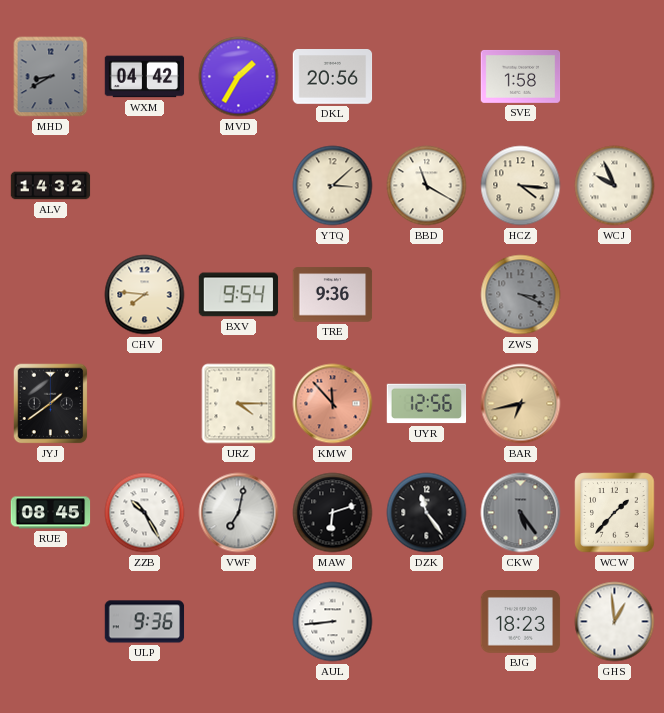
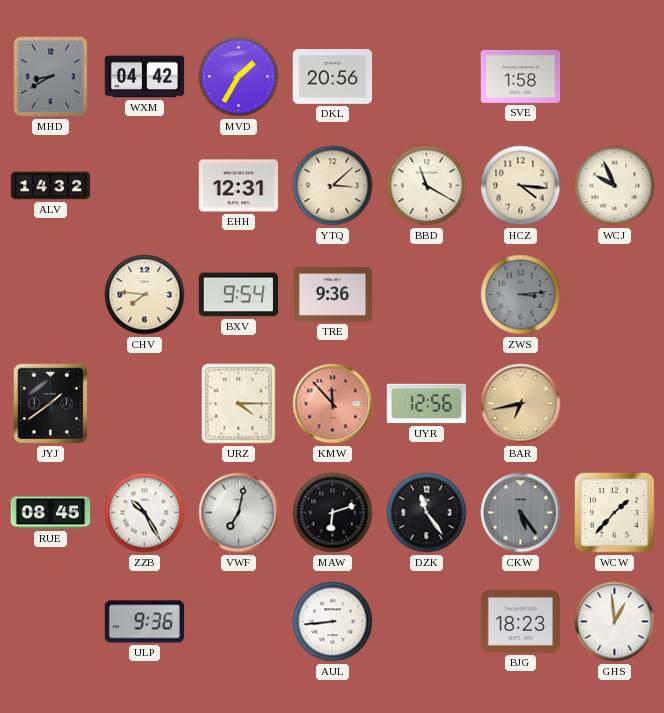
EHH: none -> 12:31 (239, 186)
ZWS: 3:19 -> 3:14 (521, 295)
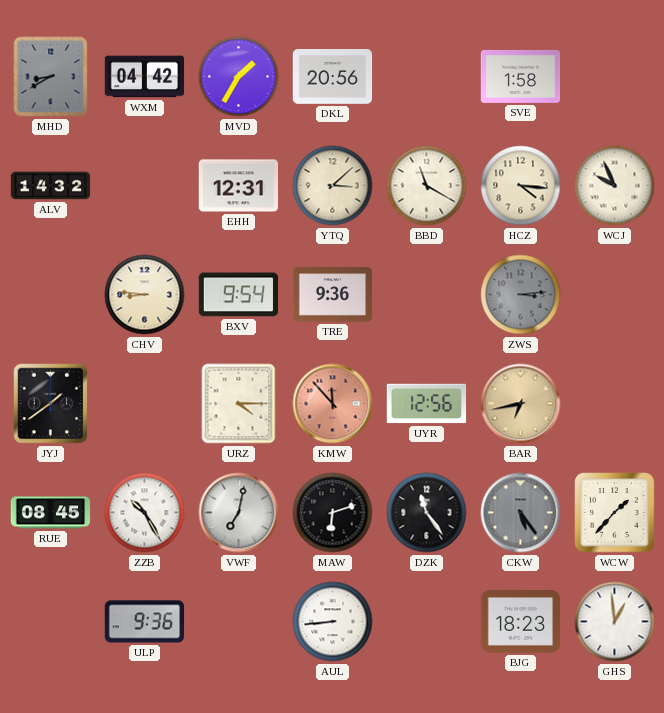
CHV: 7:46 -> 8:46 (145, 295)
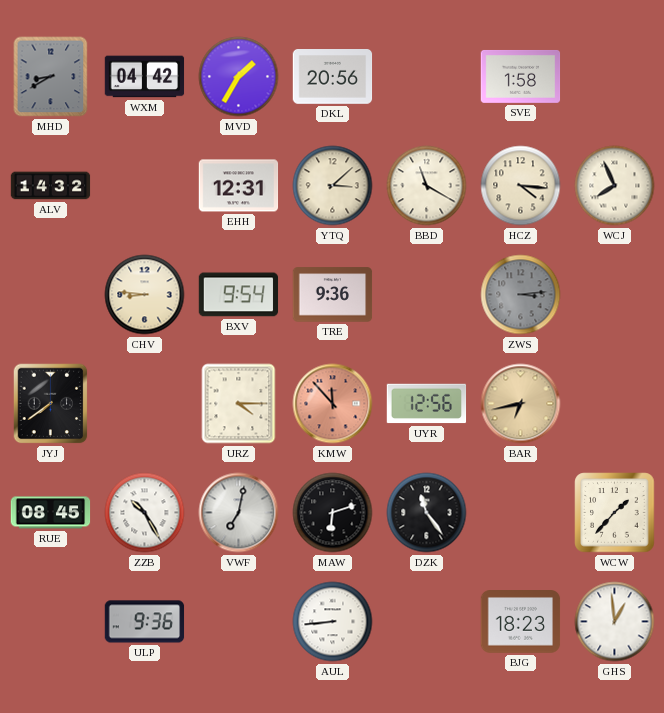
WCJ: 9:56 -> 7:56 (615, 186)
JYJ: 1:39 -> 7:39 (51, 404)
CKW: 5:24 -> none (521, 513)
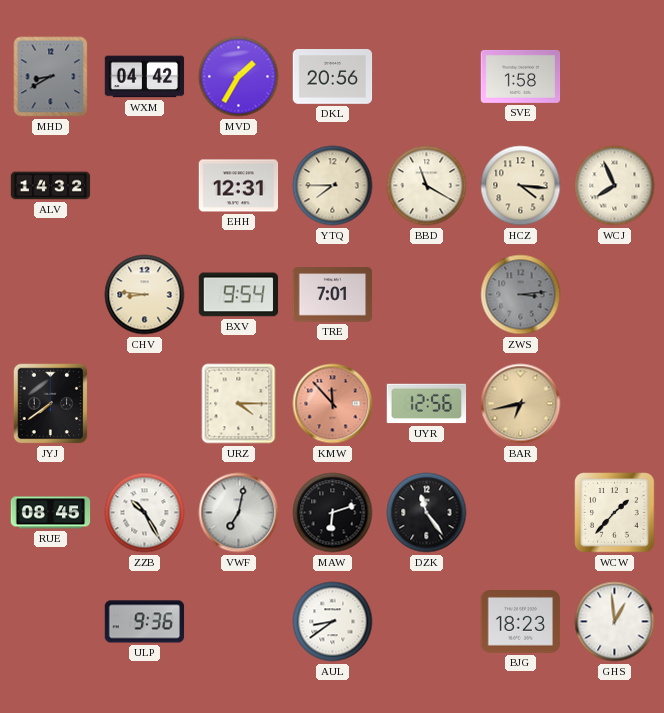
YTQ: 3:08 -> 7:45 (333, 186)
TRE: 9:36 -> 7:01 (333, 295)
AUL: 8:44 -> 8:39 (333, 622)
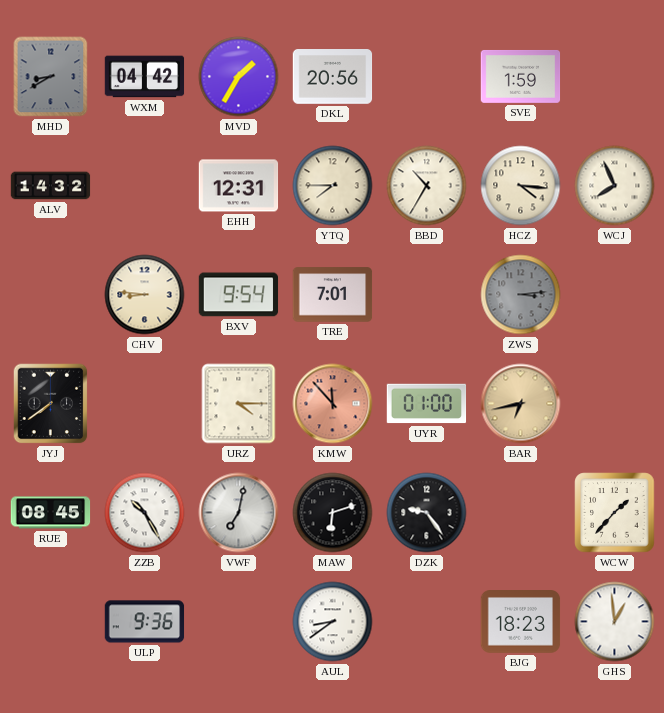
SVE: 1:58 -> 1:59 (521, 76)
BBD: 11:20 -> 10:35 (427, 186)
UYR: 12:56 -> 01:00 (427, 404)
DZK: 11:24 -> 9:24 (427, 513)
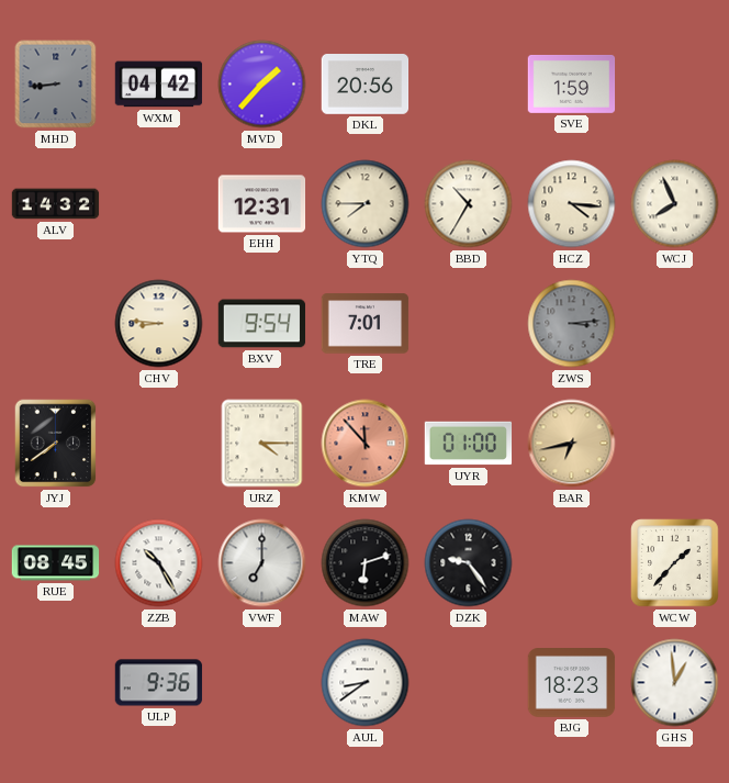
MHD: 8:40 -> 8:44 (56, 85)
MVD: 1:35 -> 1:37 (262, 85)
VWF: 7:02 -> 7:00 (262, 563)
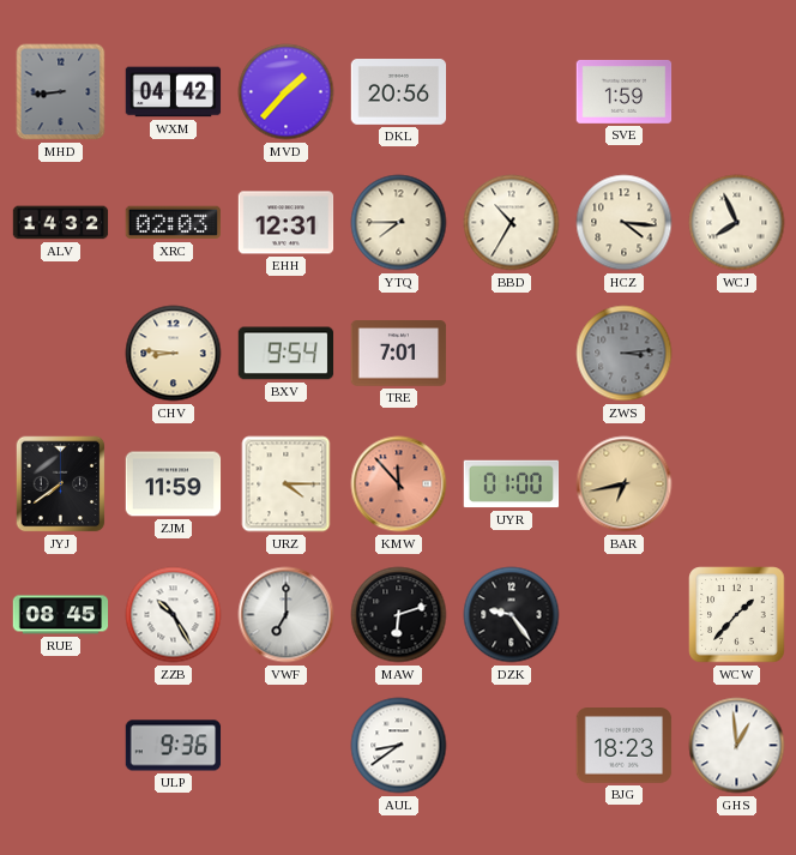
XRC: none -> 02:03 (174, 223)
ZJM: none -> 11:59 (174, 484)
